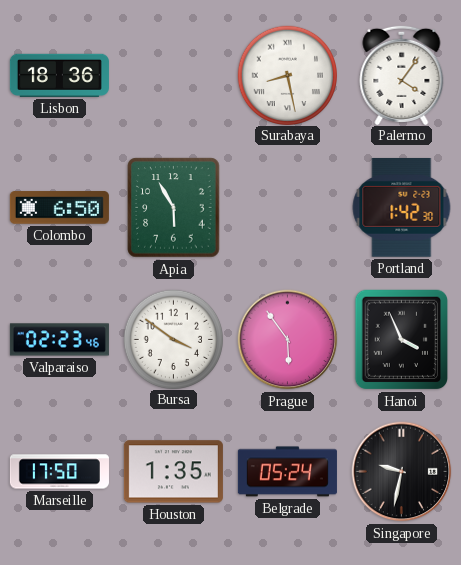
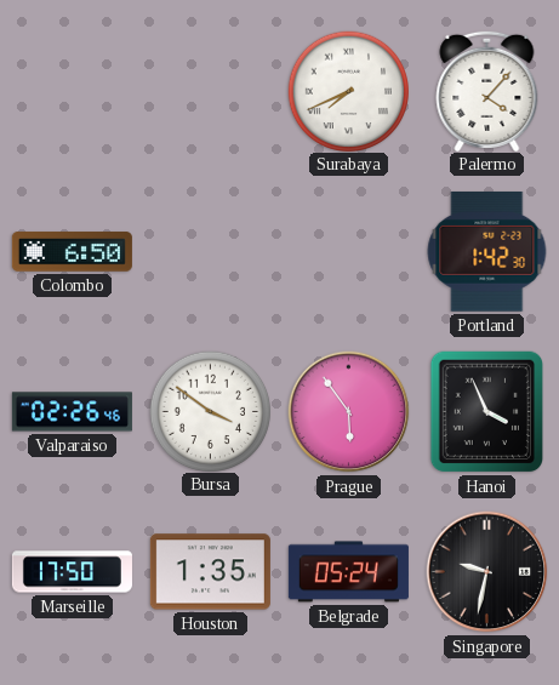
Lisbon: 18:36 -> none (59, 75)
Surabaya: 8:28 -> 7:41 (348, 91)
Palermo: 4:06 -> 4:07 (487, 90)
Apia: 5:55 -> none (174, 208)
Valparaiso: 02:23 -> 02:26 (72, 412)
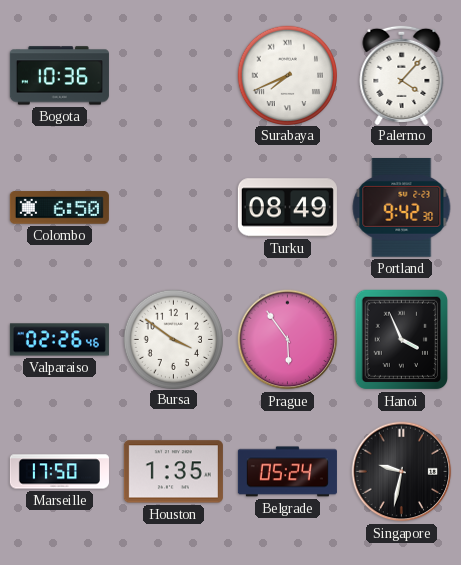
Bogota: none -> 10:36 (59, 76)
Turku: none -> 08:49 (287, 208)
Portland: 1:42 -> 9:42 (402, 207)
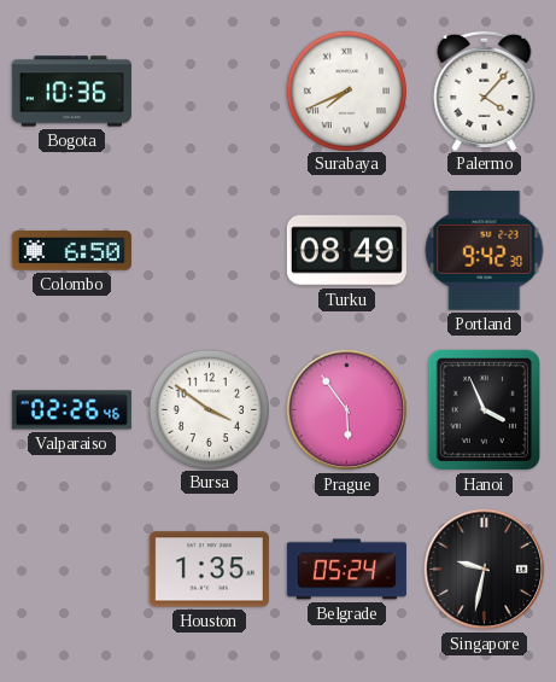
Marseille: 17:50 -> none (59, 472)
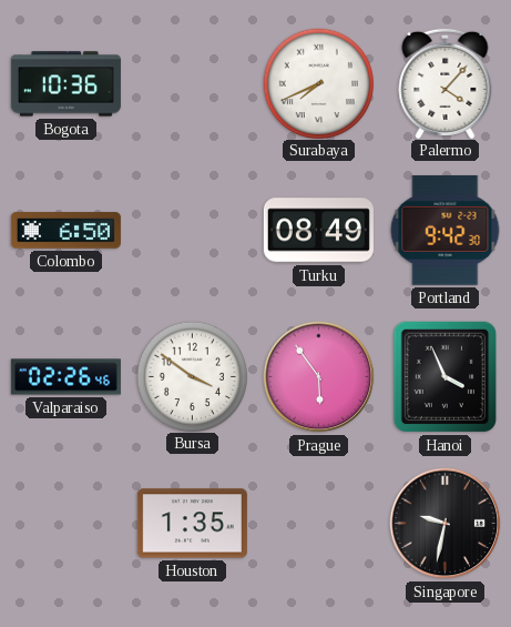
Belgrade: 05:24 -> none (346, 570)
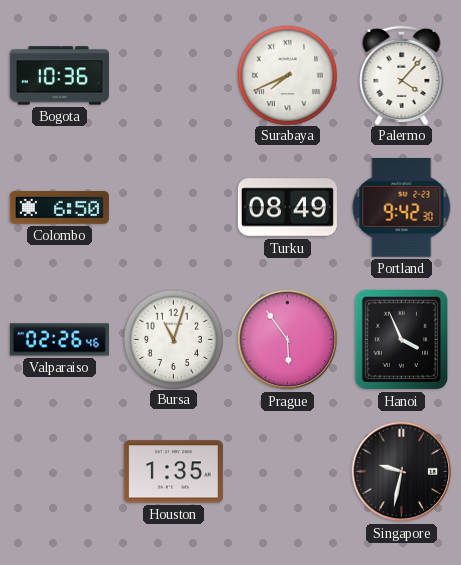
Bursa: 3:51 -> 11:03 (173, 339)
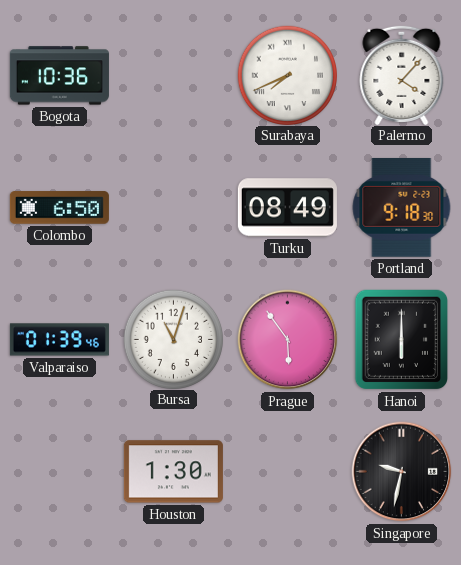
Portland: 9:42 -> 9:18 (402, 207)
Valparaiso: 02:26 -> 01:39 (59, 340)
Hanoi: 3:56 -> 6:00 (402, 340)
Houston: 1:35 -> 1:30 (173, 472)
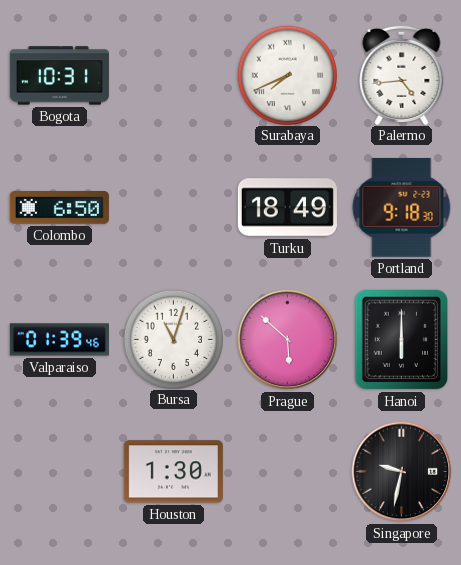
Bogota: 10:36 -> 10:31 (59, 76)
Palermo: 4:07 -> 4:44 (402, 74)
Turku: 08:49 -> 18:49 (287, 208)
Prague: 5:54 -> 5:52 (288, 340)
